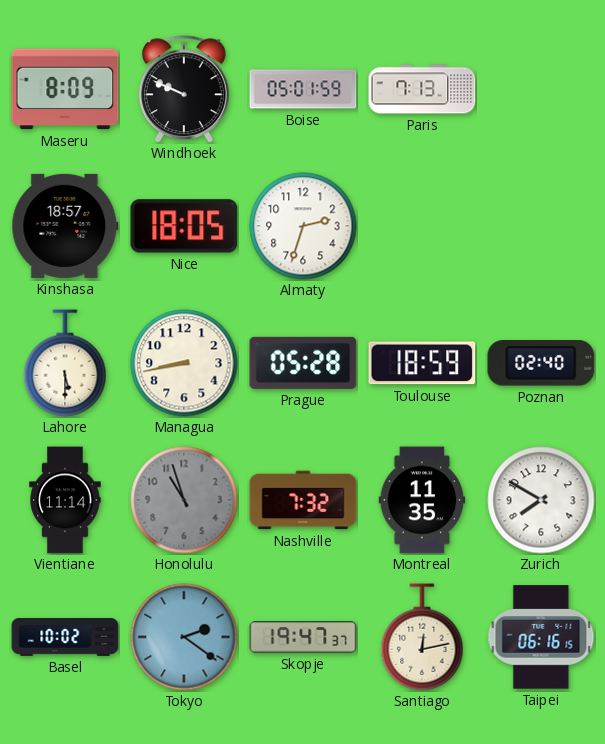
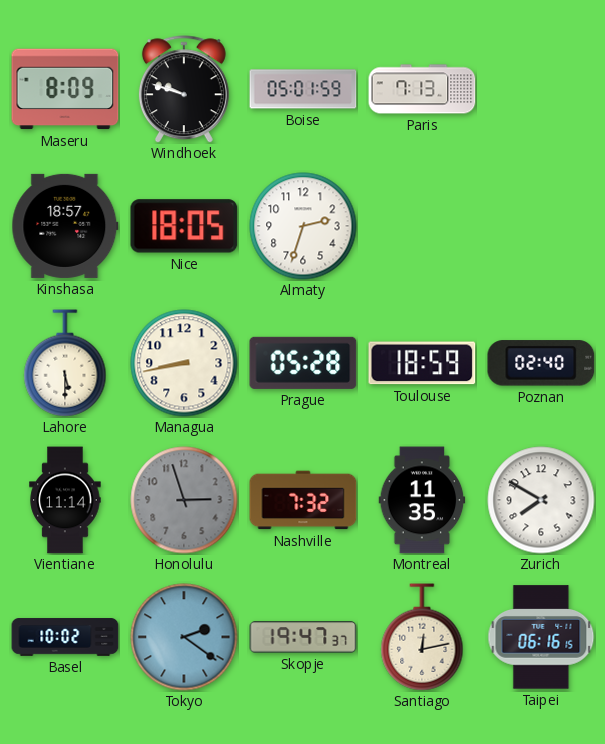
Windhoek: 9:49 -> 9:48 (184, 89)
Honolulu: 10:57 -> 2:57 (184, 500)
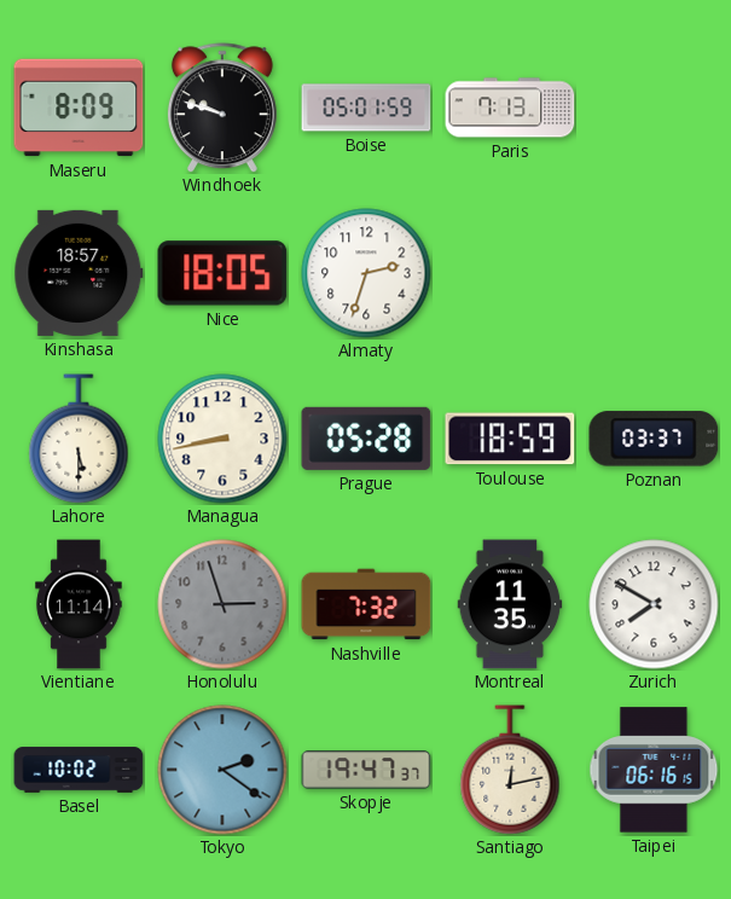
Poznan: 02:40 -> 03:37 (654, 439)
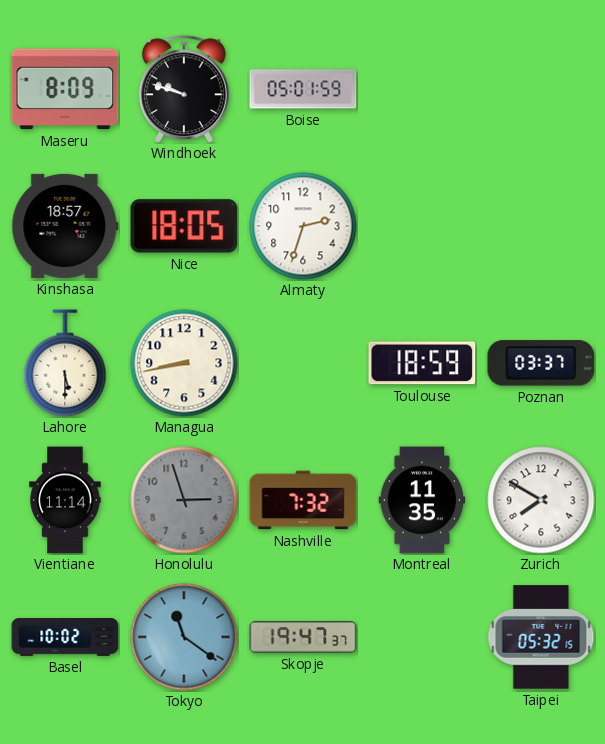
Paris: 7:13 -> none (510, 108)
Prague: 05:28 -> none (366, 439)
Tokyo: 2:21 -> 11:21 (184, 637)
Santiago: 12:13 -> none (510, 770)
Taipei: 06:16 -> 05:32 (541, 637)
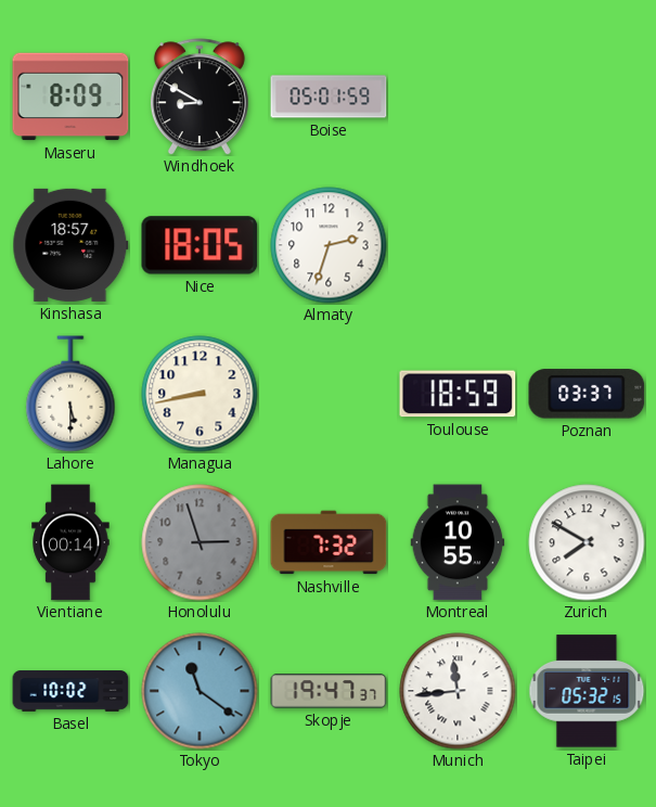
Windhoek: 9:48 -> 8:50 (200, 97)
Vientiane: 11:14 -> 00:14 (70, 542)
Montreal: 11:35 -> 10:55 (458, 542)
Munich: none -> 11:44 (458, 691)
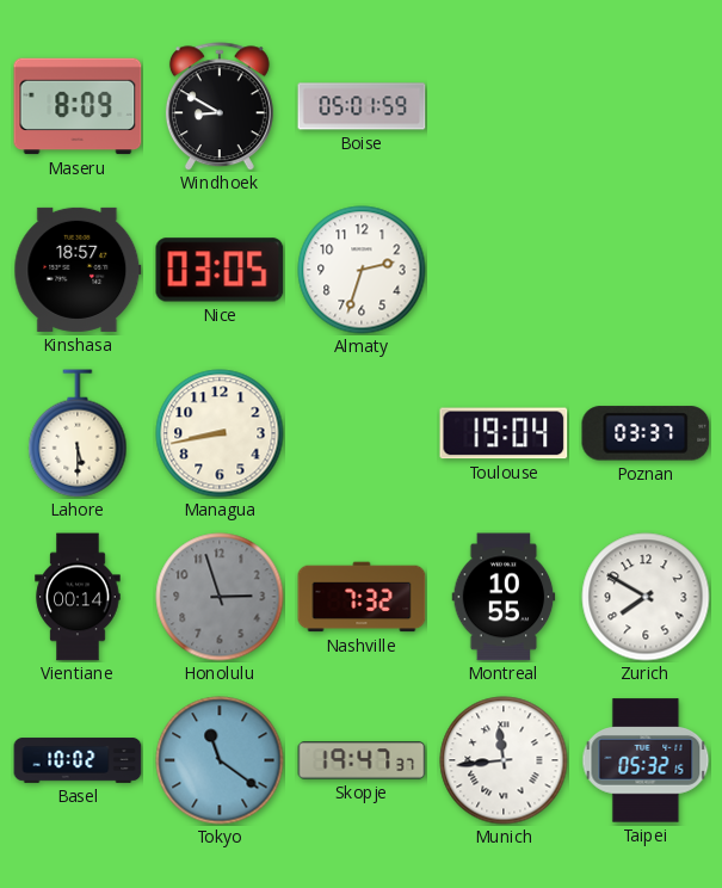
Nice: 18:05 -> 03:05 (220, 270)
Toulouse: 18:59 -> 19:04 (504, 433)
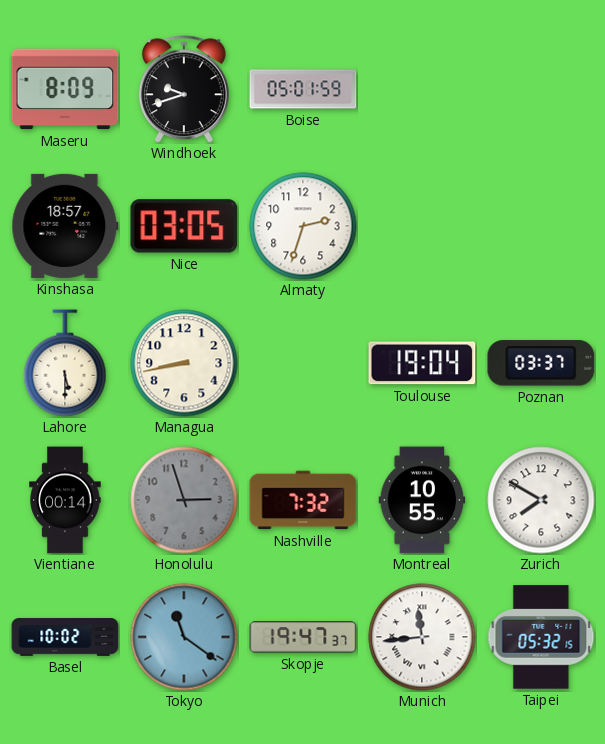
Windhoek: 8:50 -> 9:42 (184, 89)
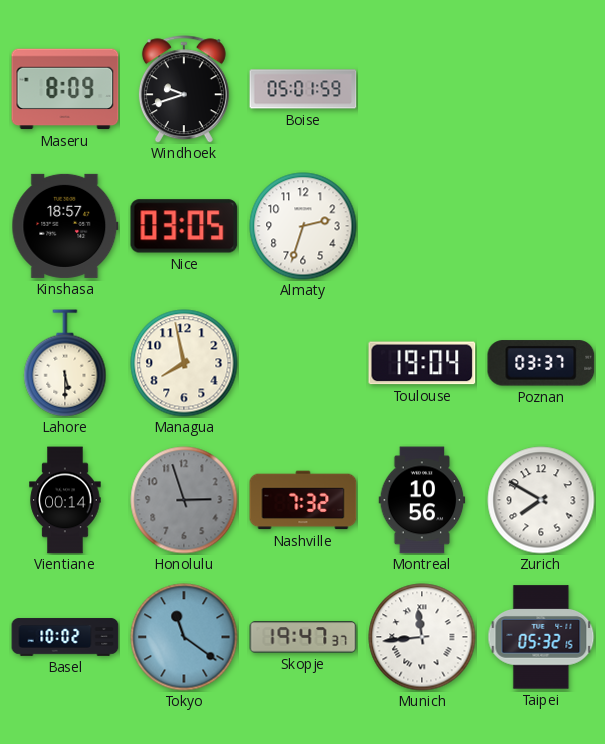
Managua: 8:43 -> 7:58 (184, 363)
Montreal: 10:55 -> 10:56 (422, 500)
